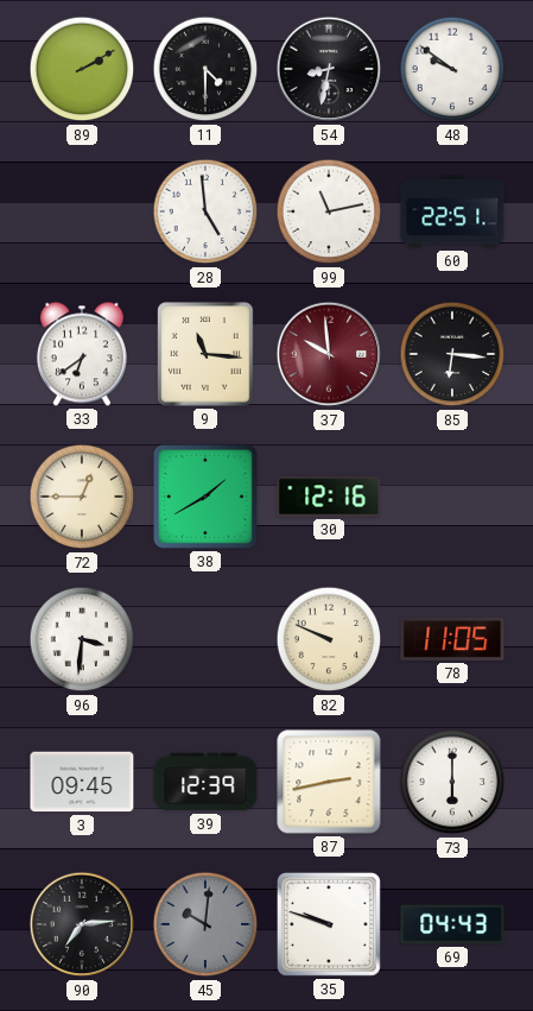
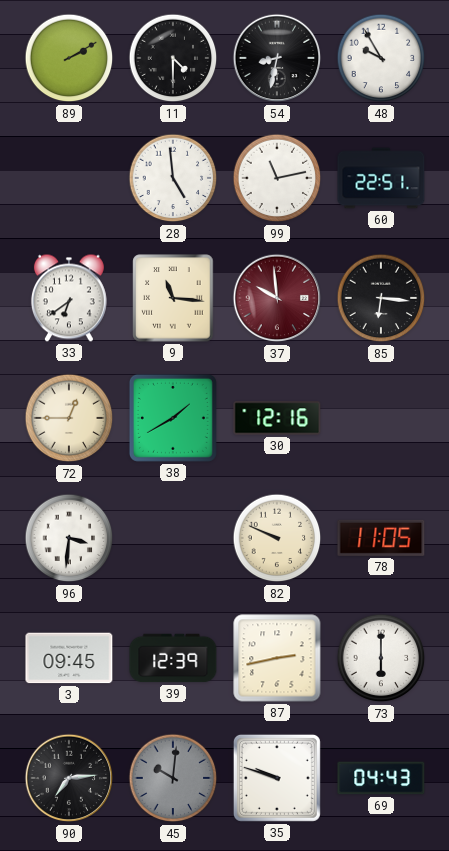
48: 9:51 -> 9:55 (381, 58)
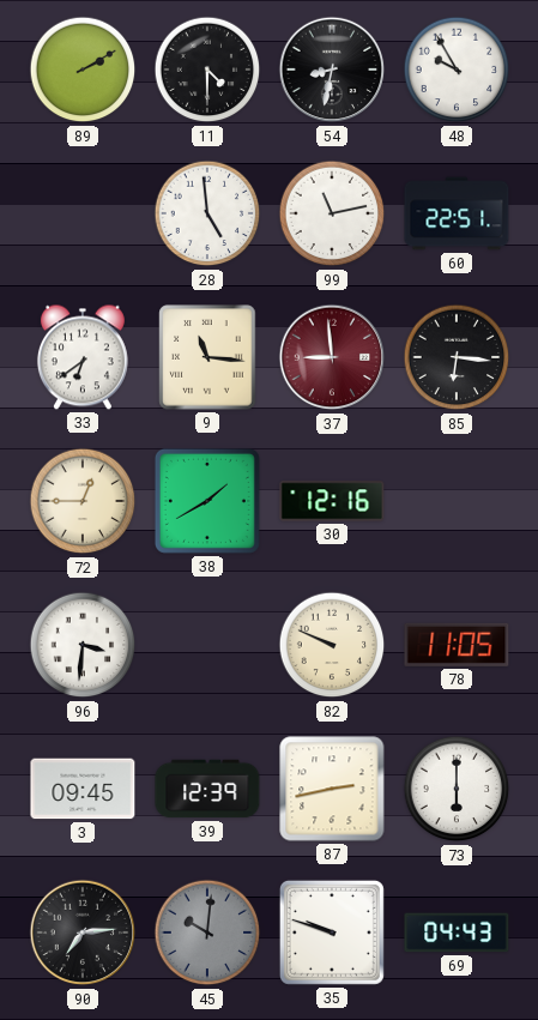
37: 9:59 -> 8:59 (332, 357)
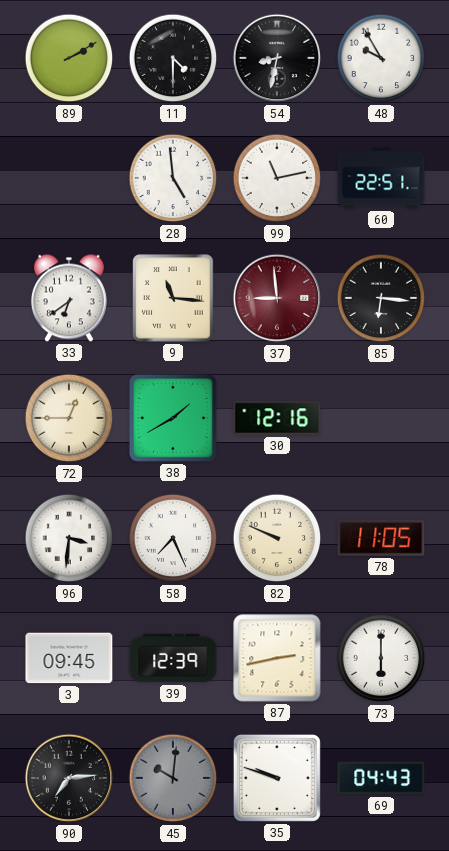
58: none -> 7:26 (173, 538)
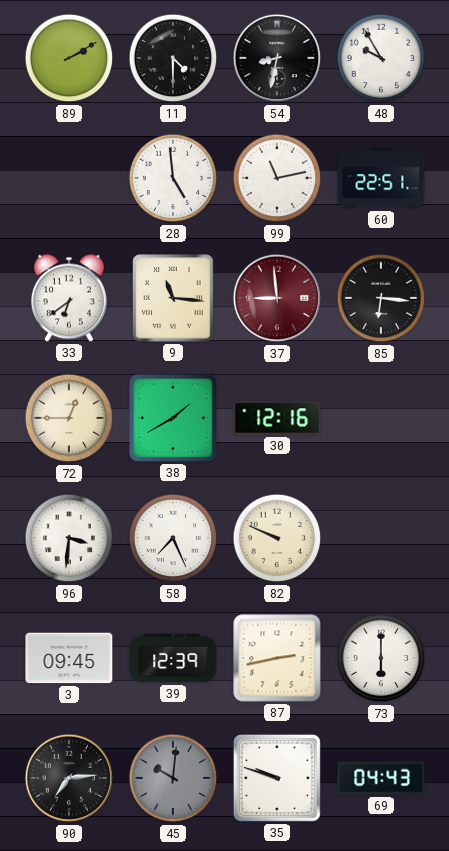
78: 11:05 -> none (381, 538)
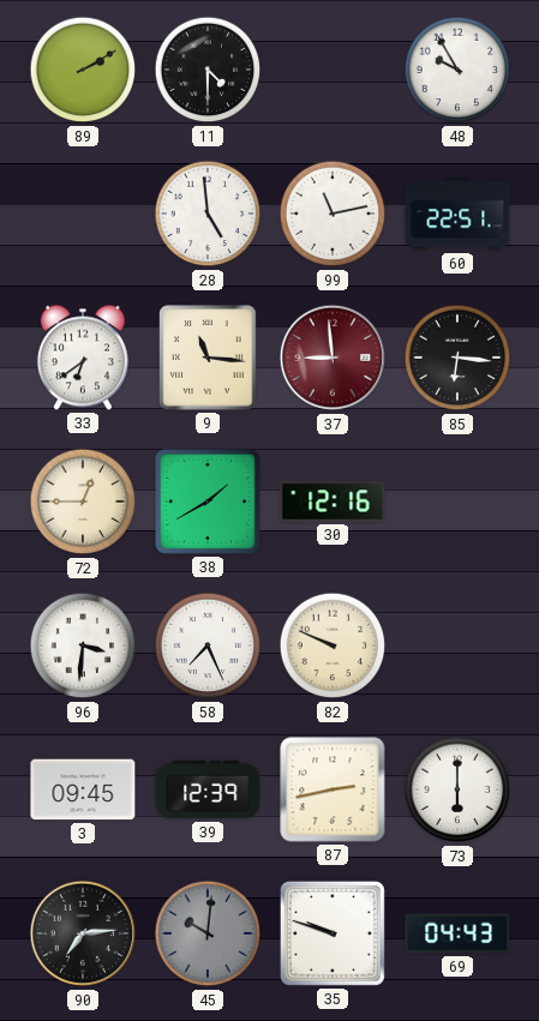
54: 8:32 -> none (277, 58)
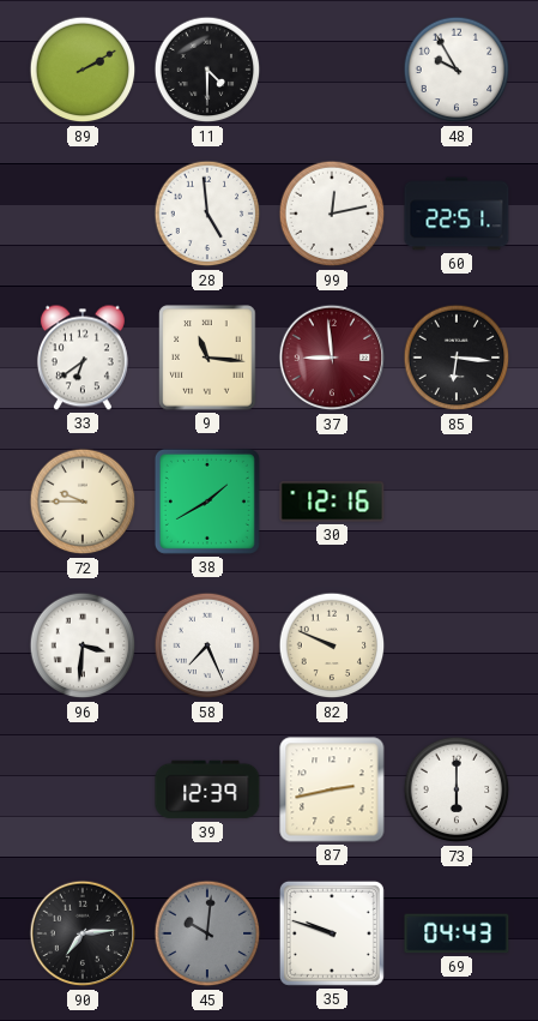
99: 11:13 -> 12:13 (332, 214)
72: 12:45 -> 9:45 (83, 502)
3: 09:45 -> none (83, 789)
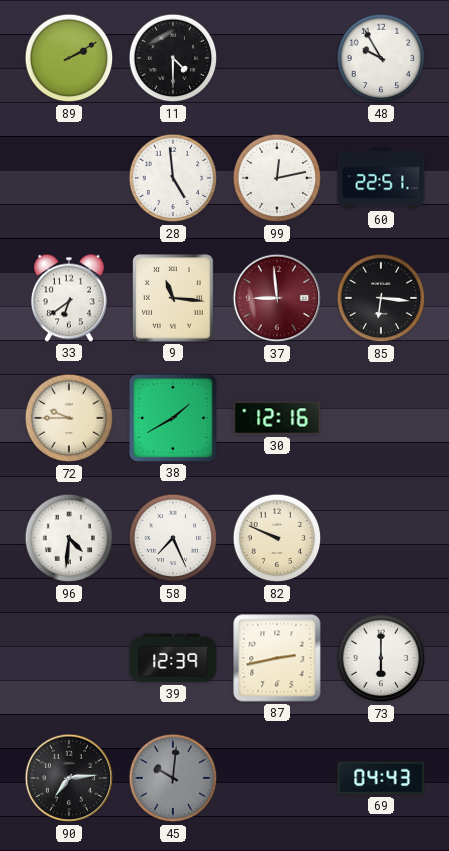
96: 3:31 -> 4:31 (69, 538)
35: 9:48 -> none (332, 933)
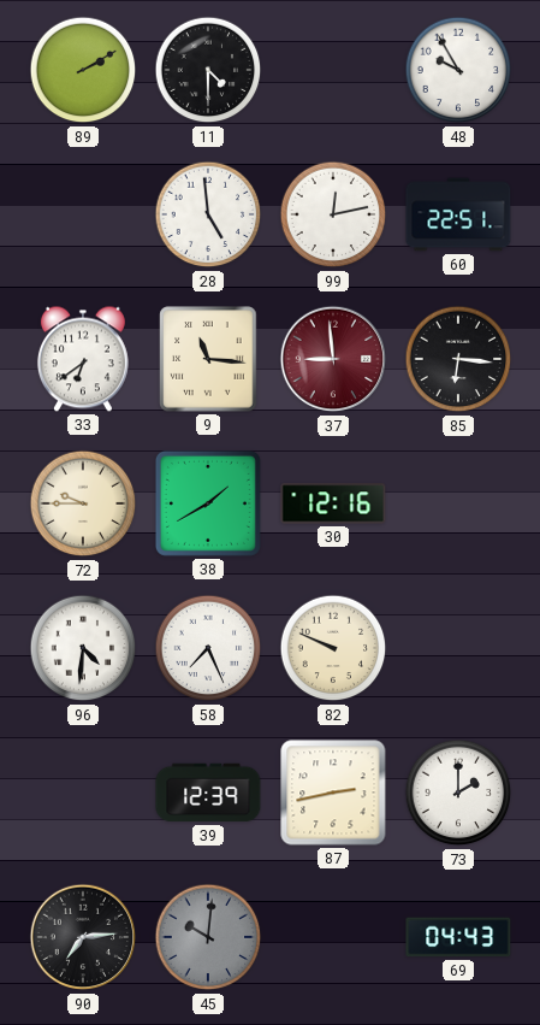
73: 6:00 -> 2:00 (458, 793)
